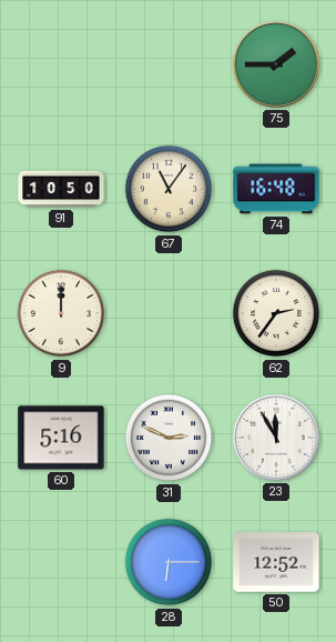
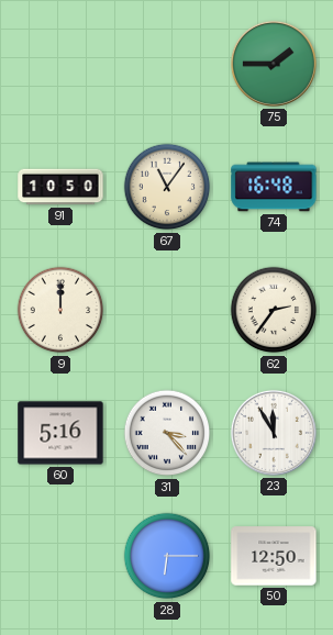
31: 2:49 -> 3:23 (167, 433)
50: 12:52 -> 12:50 (274, 556)
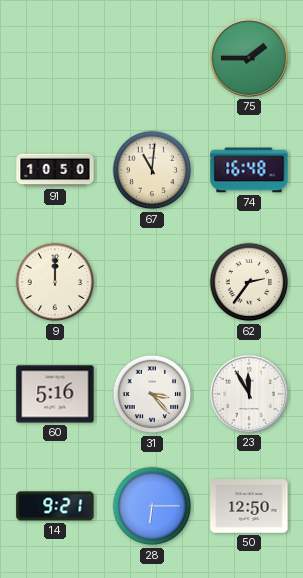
67: 11:06 -> 11:01 (152, 170)
14: none -> 9:21 (55, 506)
